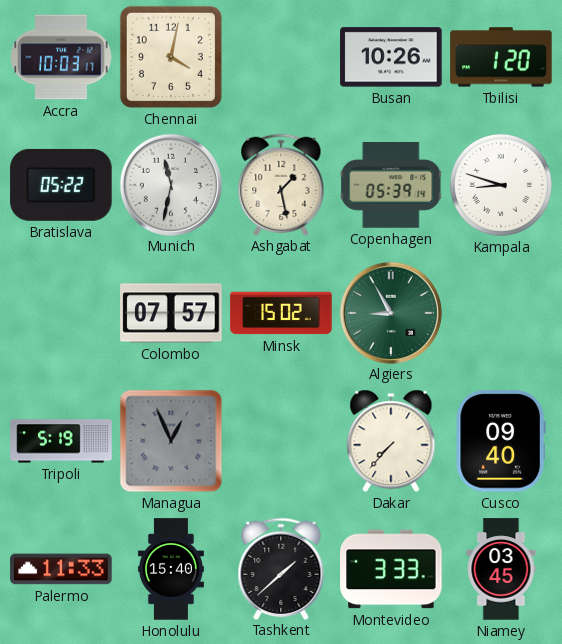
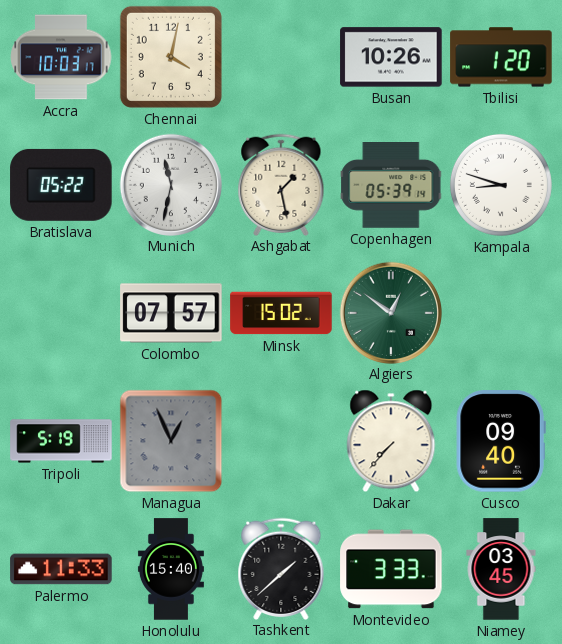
Algiers: 8:55 -> 12:51 (390, 312)
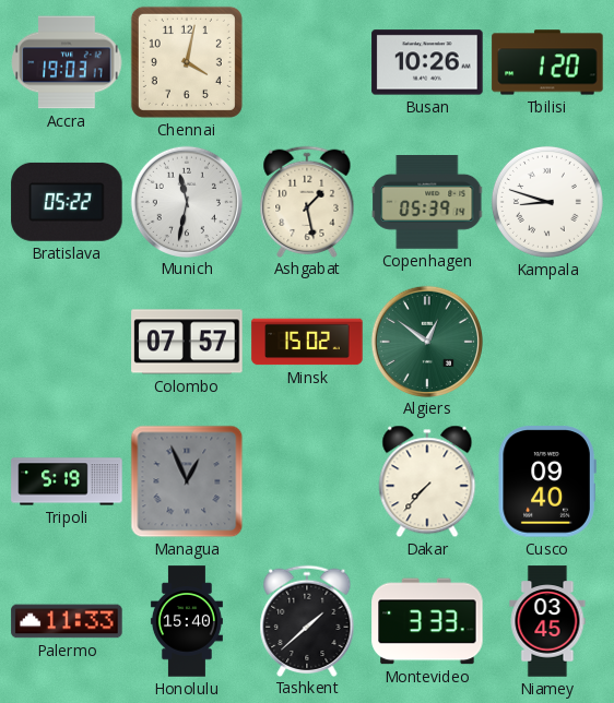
Accra: 10:03 -> 19:03 (67, 62)
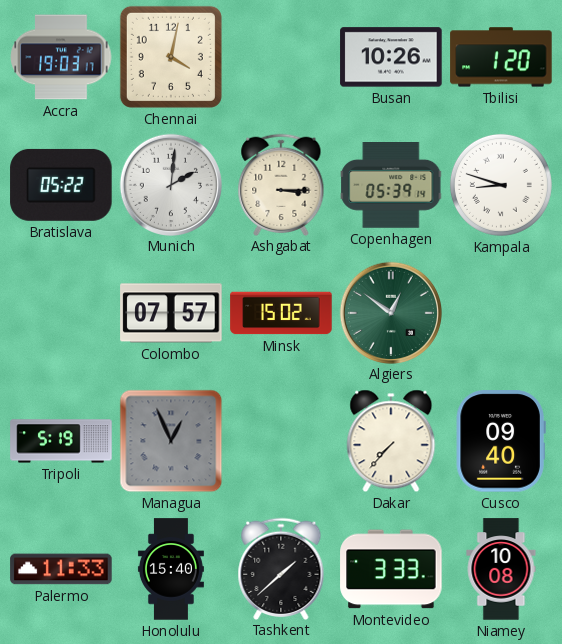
Munich: 11:32 -> 2:01 (170, 184)
Ashgabat: 1:28 -> 3:15 (281, 184)
Niamey: 03:45 -> 10:08 (501, 569)
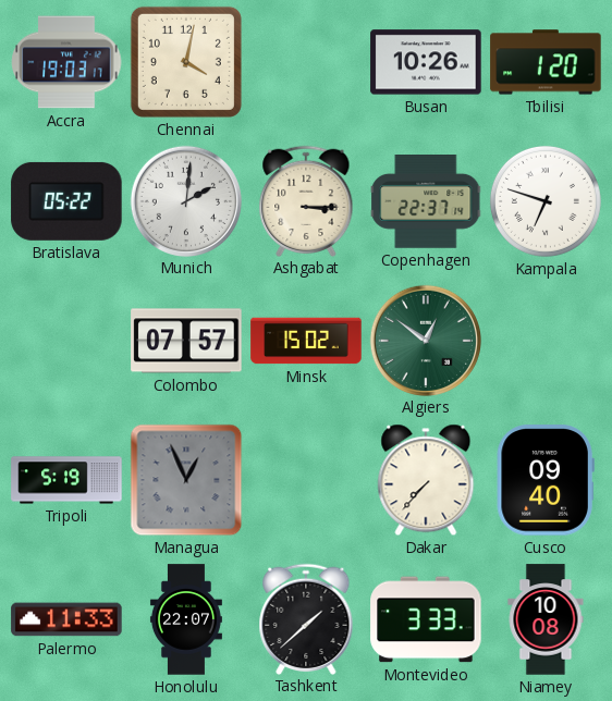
Copenhagen: 05:39 -> 22:37 (426, 202)
Kampala: 8:48 -> 6:48 (546, 201)
Honolulu: 15:40 -> 22:07 (186, 619)
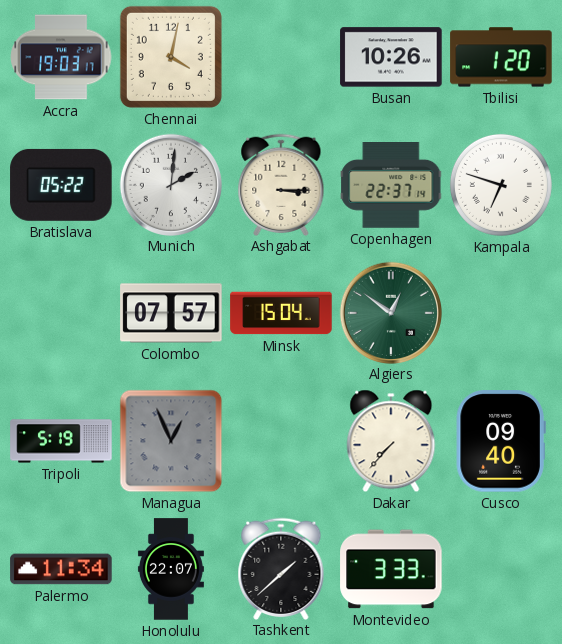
Minsk: 15:02 -> 15:04 (281, 313)
Palermo: 11:33 -> 11:34 (61, 569)
Niamey: 10:08 -> none (546, 619)
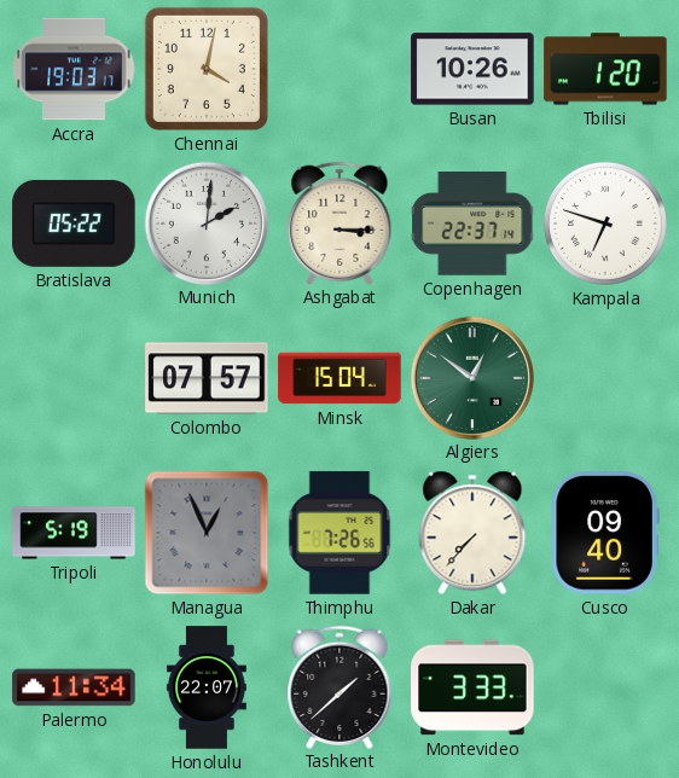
Thimphu: none -> 7:26 (339, 533)
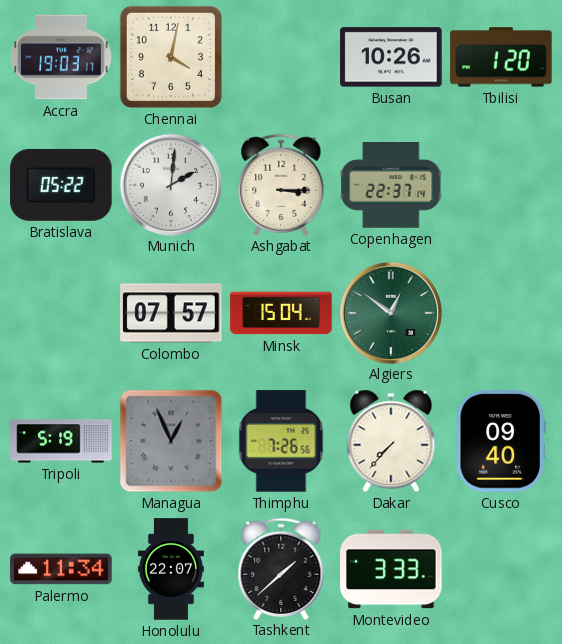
Kampala: 6:48 -> none (605, 223)
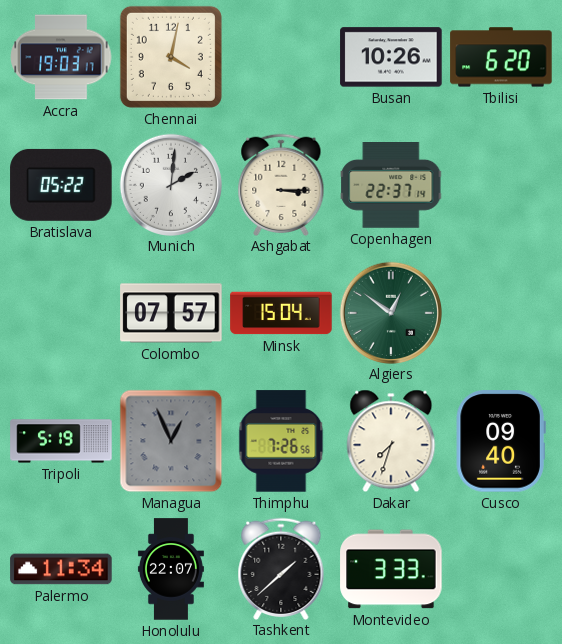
Tbilisi: 1:20 -> 6:20 (501, 57)
Dakar: 7:37 -> 7:33 (391, 441)
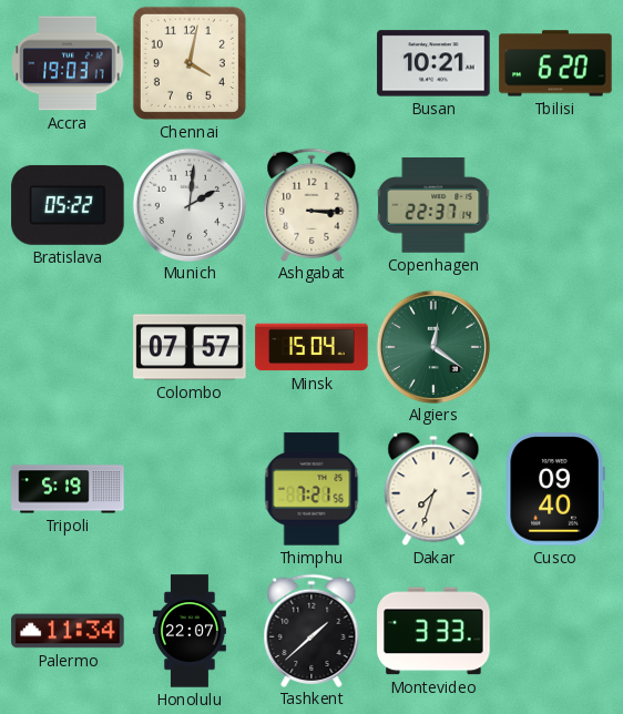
Busan: 10:26 -> 10:21 (433, 63)
Algiers: 12:51 -> 12:21 (432, 346)
Managua: 12:56 -> none (171, 441)
Thimphu: 7:26 -> 7:21 (311, 489)
